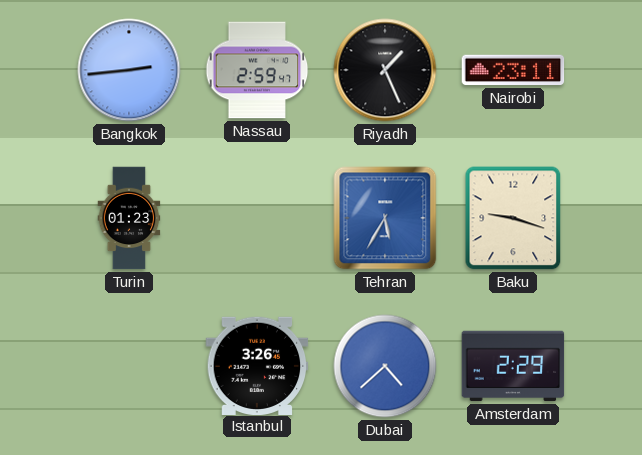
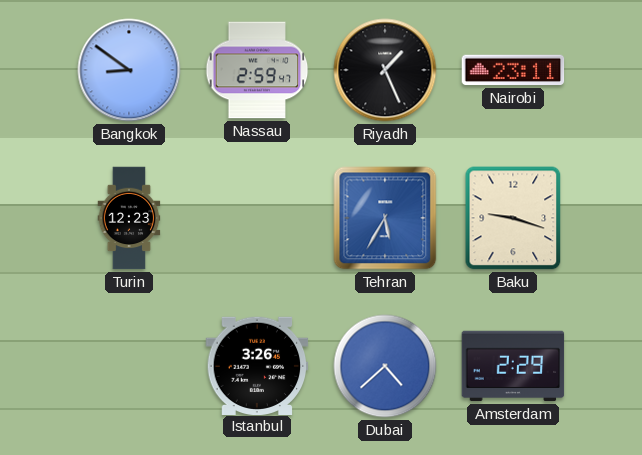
Bangkok: 2:44 -> 8:51 (129, 70)
Turin: 01:23 -> 12:23 (129, 218)
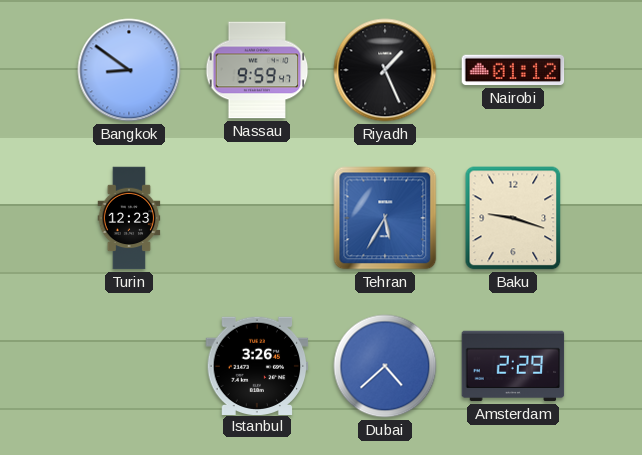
Nassau: 2:59 -> 9:59 (257, 70)
Nairobi: 23:11 -> 01:12 (513, 70)
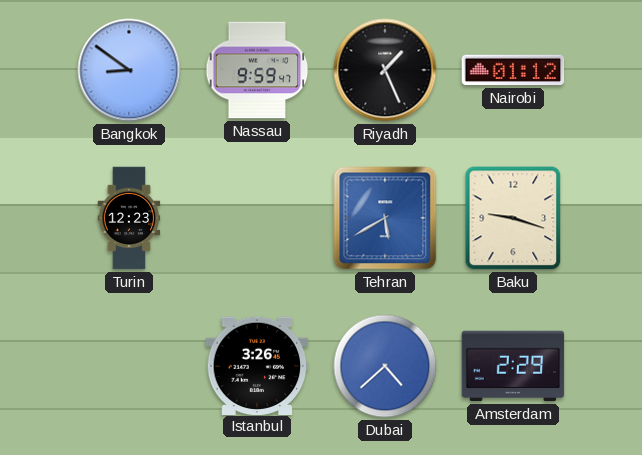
Tehran: 5:35 -> 5:40 (385, 218)
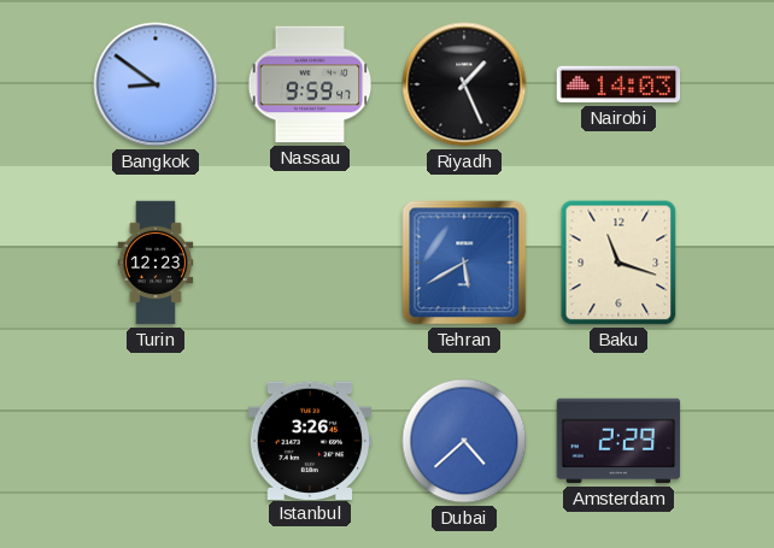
Nairobi: 01:12 -> 14:03 (618, 84)
Baku: 9:18 -> 11:18 (618, 263)
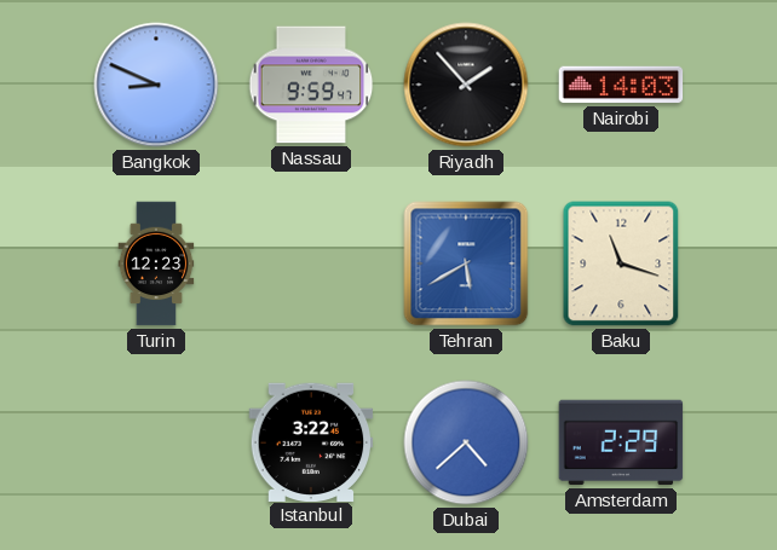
Bangkok: 8:51 -> 8:49 (156, 85)
Riyadh: 1:26 -> 1:53 (466, 85)
Istanbul: 3:26 -> 3:22 (311, 441)
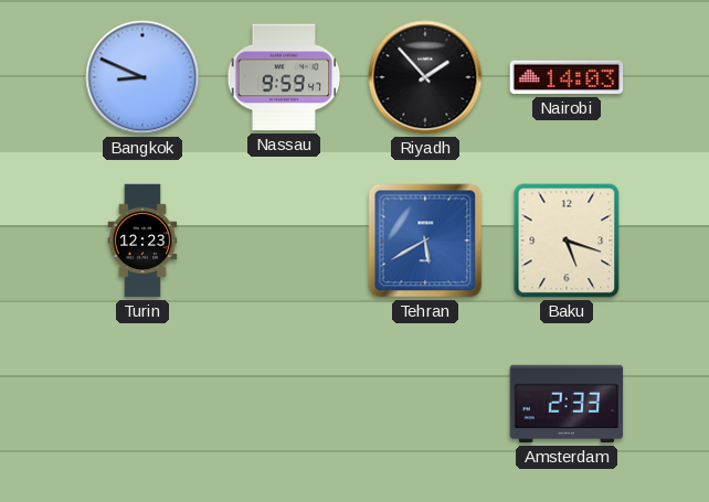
Baku: 11:18 -> 5:18 (567, 241)
Istanbul: 3:22 -> none (311, 441)
Dubai: 4:38 -> none (466, 442)
Amsterdam: 2:29 -> 2:33 (567, 404)
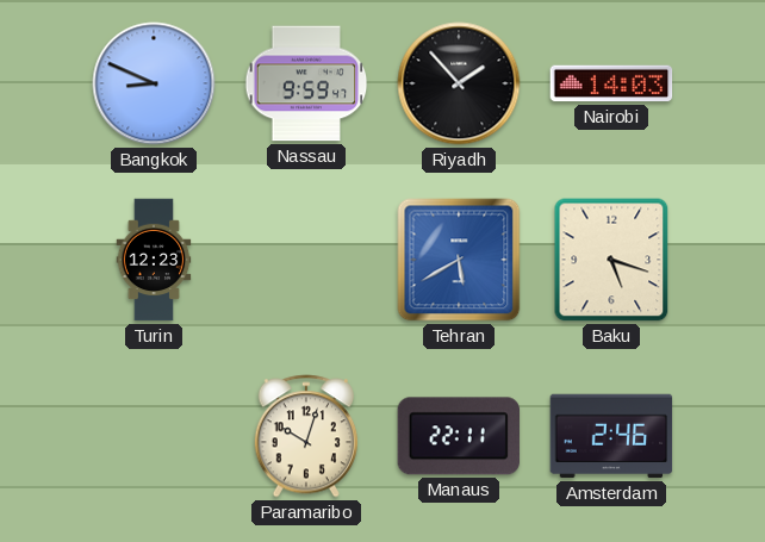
Paramaribo: none -> 10:03 (305, 436)
Manaus: none -> 22:11 (459, 436)
Amsterdam: 2:33 -> 2:46 (611, 436)
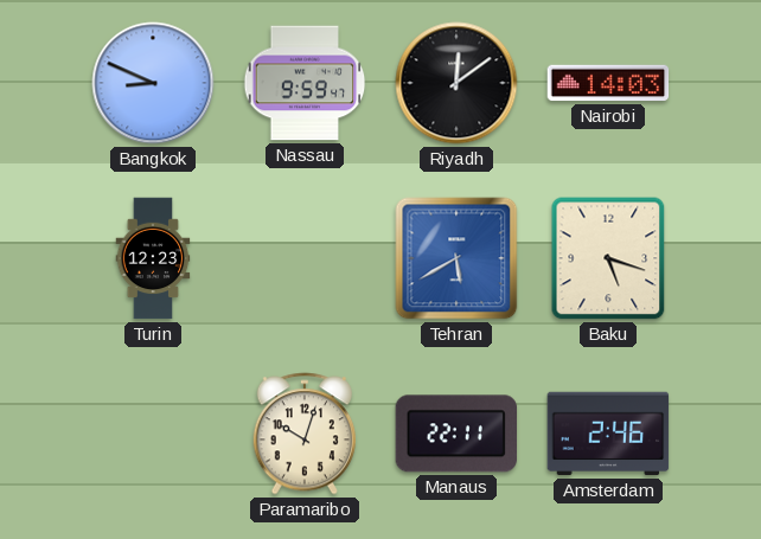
Riyadh: 1:53 -> 12:09 (456, 83)
